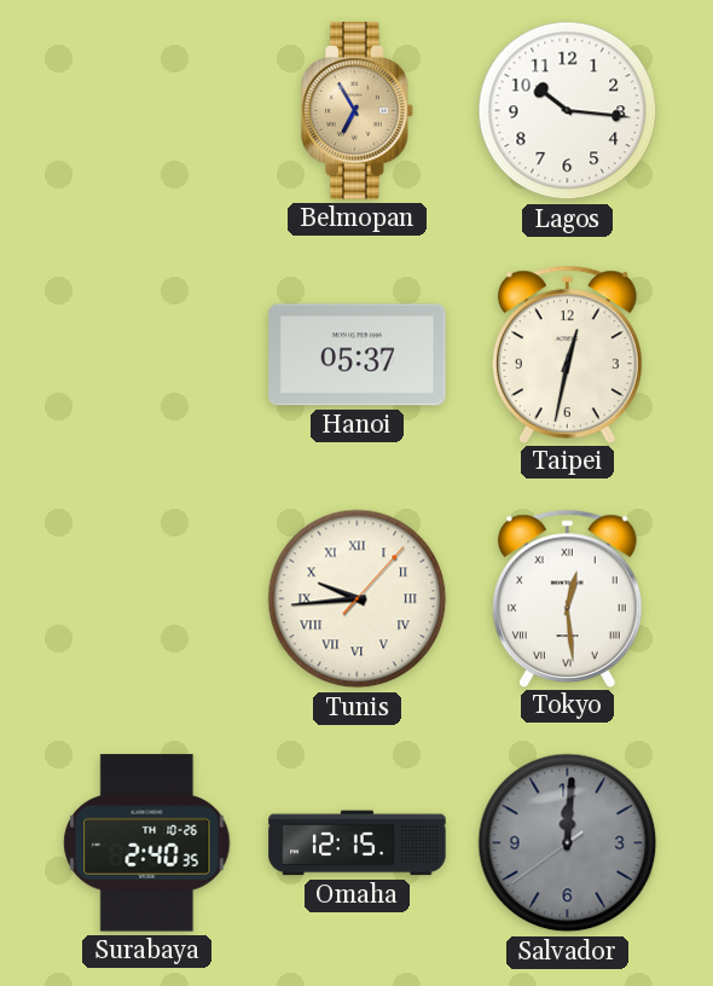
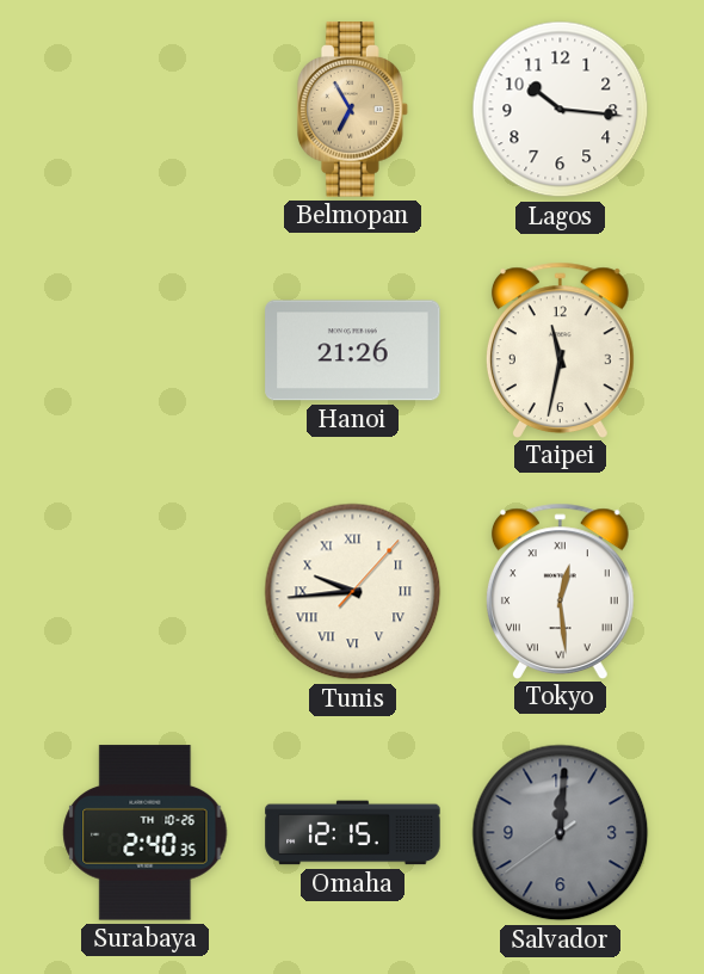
Hanoi: 05:37 -> 21:26 (353, 351)
Taipei: 12:32 -> 11:32 (560, 350)
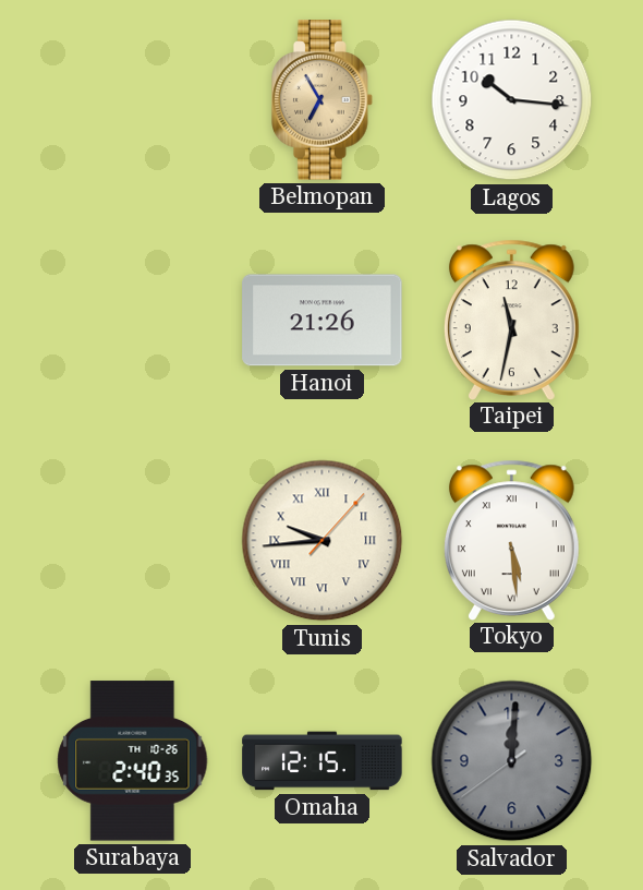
Tokyo: 12:29 -> 5:29 (511, 540)
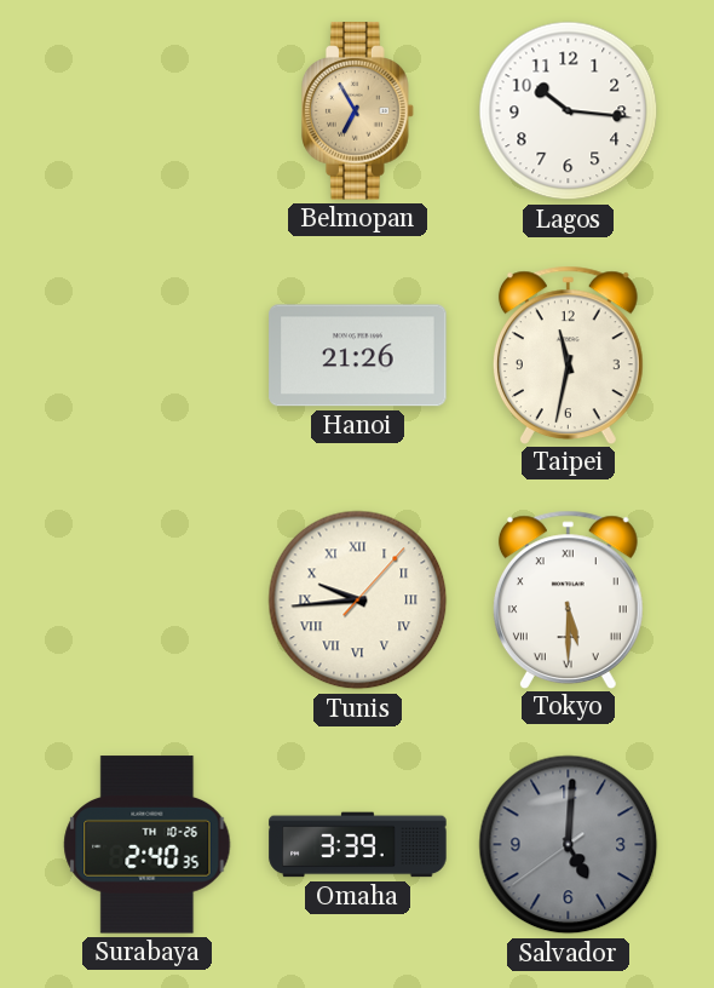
Tokyo: 5:29 -> 5:30 (568, 599)
Omaha: 12:15 -> 3:39 (358, 845)
Salvador: 12:00 -> 5:00 (569, 845)
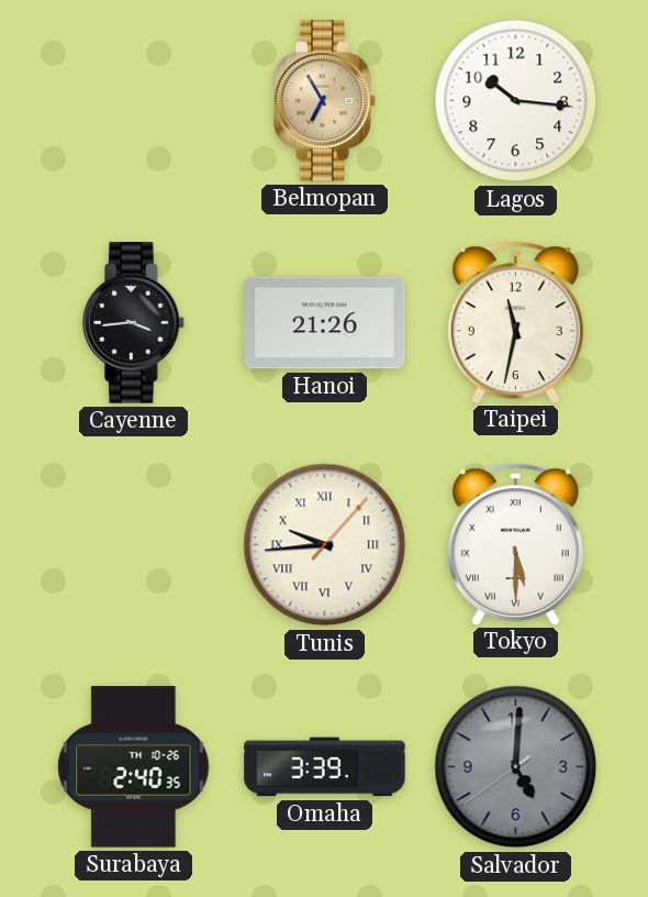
Cayenne: none -> 3:44 (134, 323)
